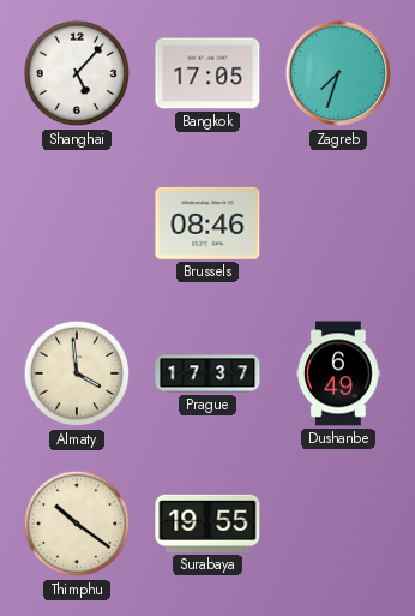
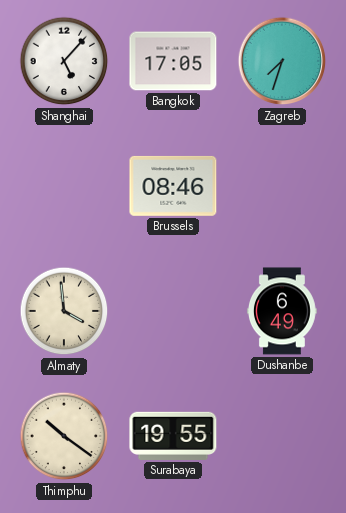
Prague: 17:37 -> none (207, 373)
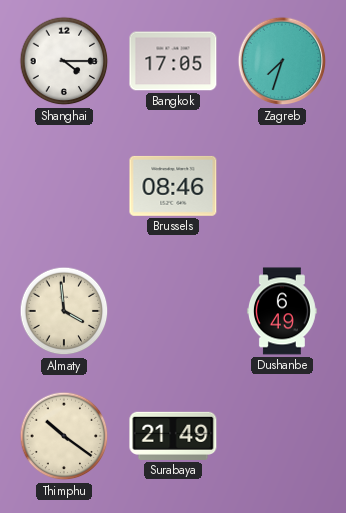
Shanghai: 5:07 -> 4:15 (64, 61)
Surabaya: 19:55 -> 21:49 (173, 436)
